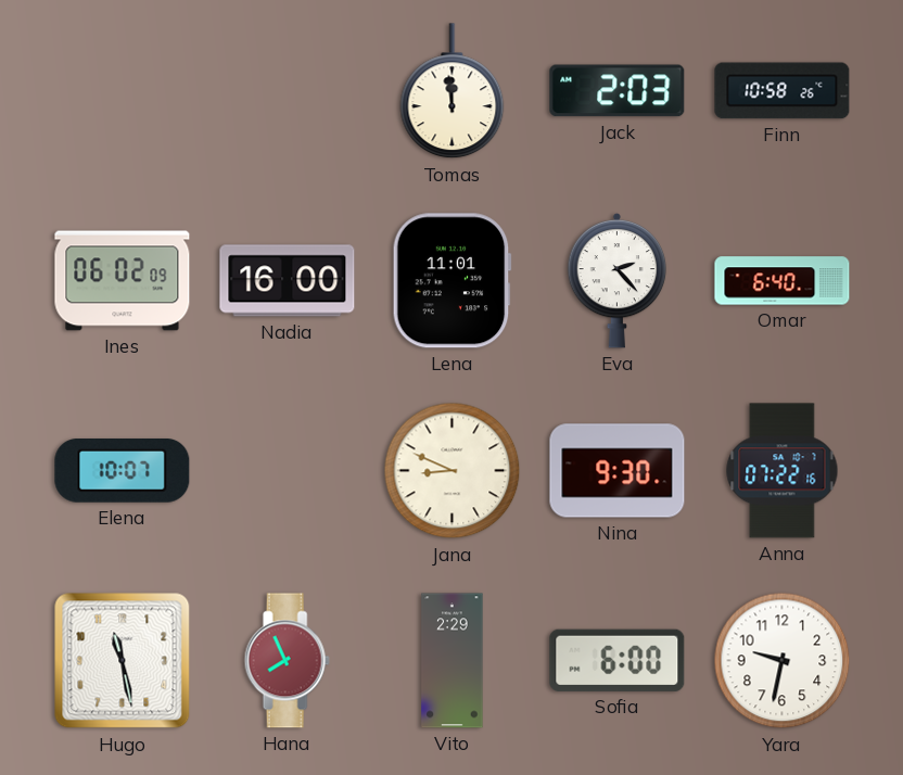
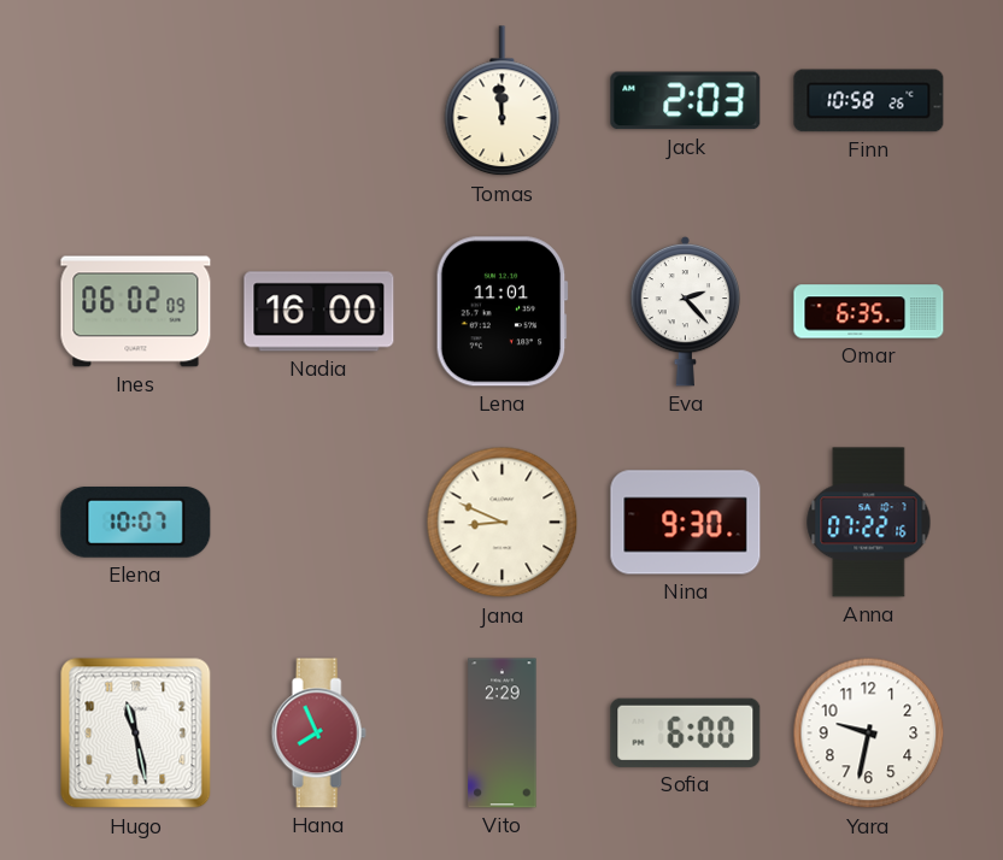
Omar: 6:40 -> 6:35 (869, 312)
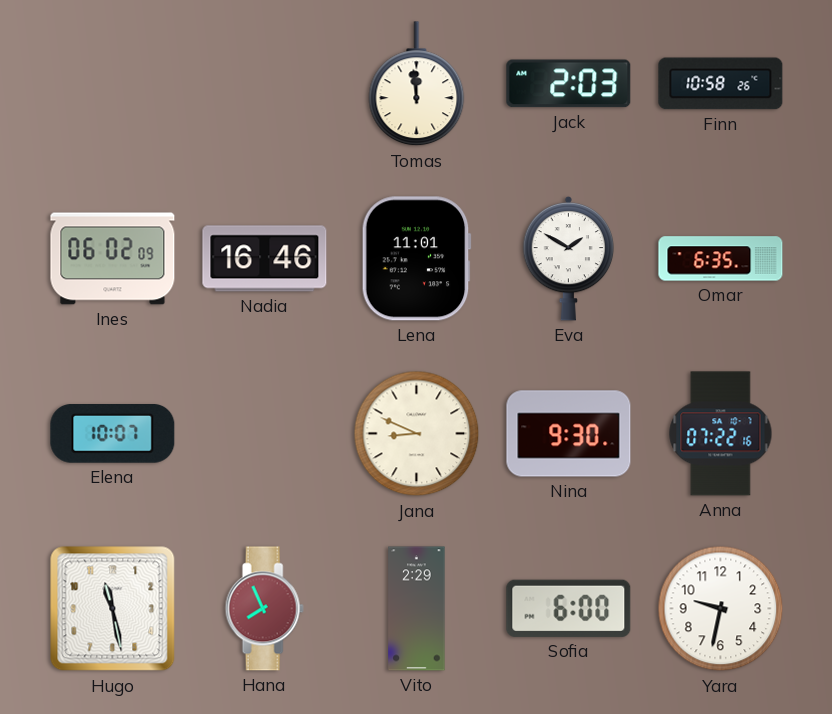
Nadia: 16:00 -> 16:46 (265, 259)
Eva: 2:23 -> 1:50 (569, 258)
